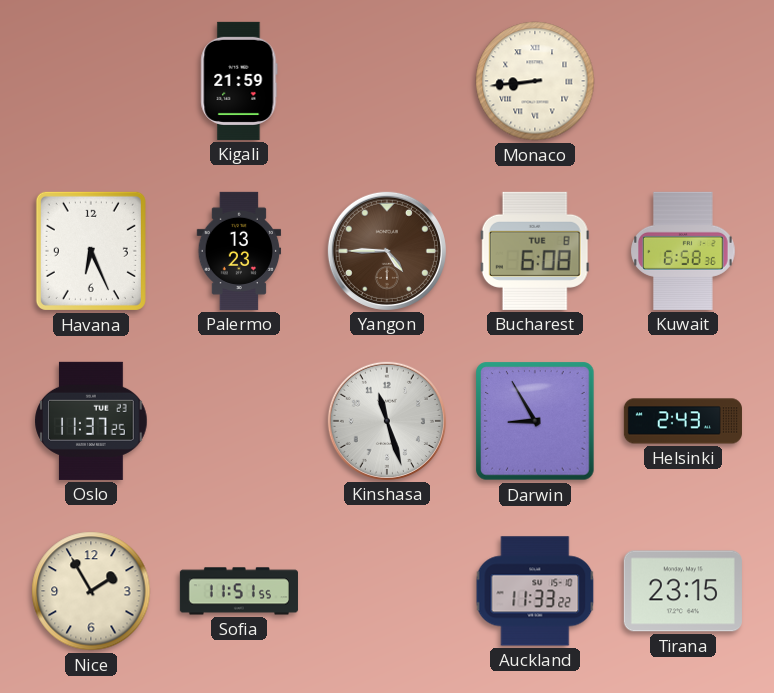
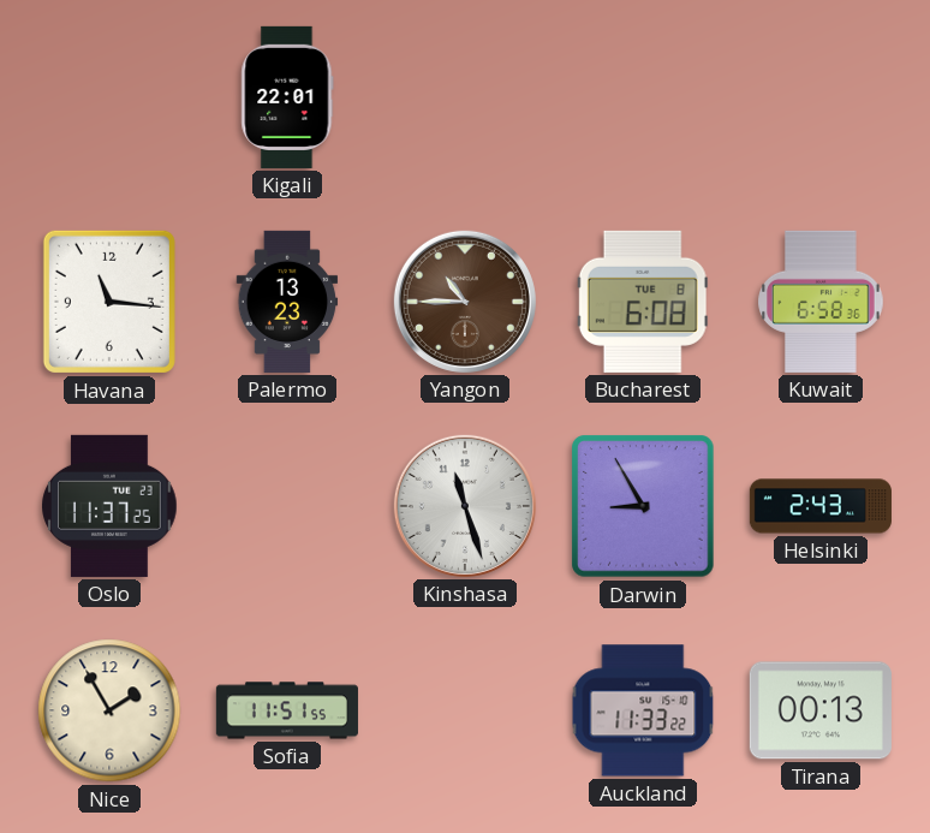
Kigali: 21:59 -> 22:01 (287, 97)
Monaco: 8:44 -> none (535, 81)
Havana: 6:26 -> 11:16 (109, 302)
Yangon: 4:45 -> 10:45 (465, 302)
Tirana: 23:15 -> 00:13 (821, 710)
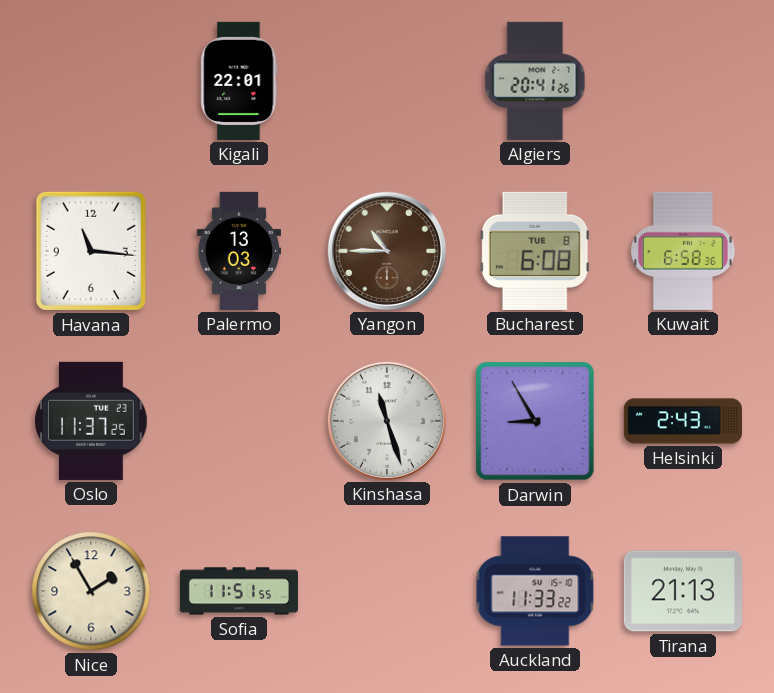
Algiers: none -> 20:41 (535, 81)
Palermo: 13:23 -> 13:03 (239, 251)
Tirana: 00:13 -> 21:13 (683, 591)
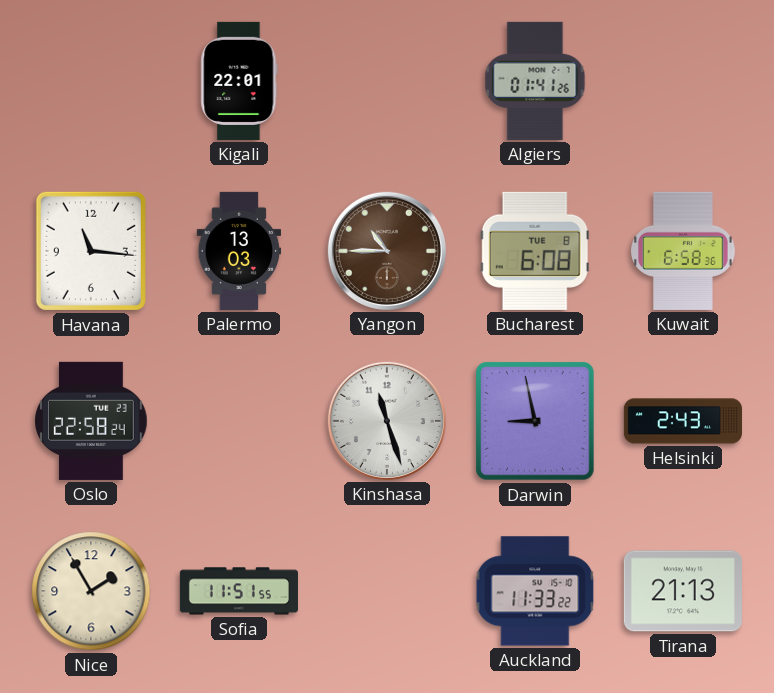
Algiers: 20:41 -> 01:41 (535, 81)
Oslo: 11:37 -> 22:58 (91, 421)
Darwin: 8:55 -> 8:58 (535, 421)
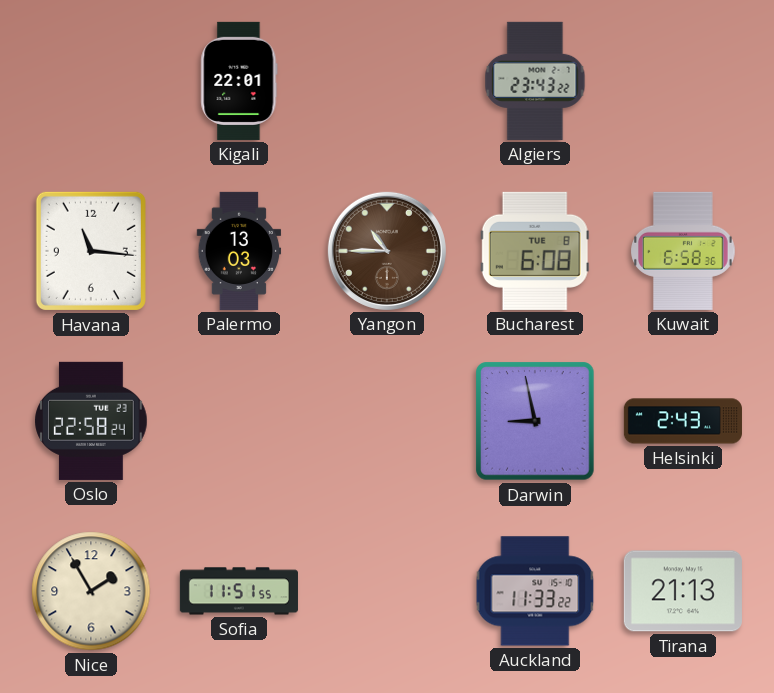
Algiers: 01:41 -> 23:43 (535, 81)
Kinshasa: 11:27 -> none (387, 421)
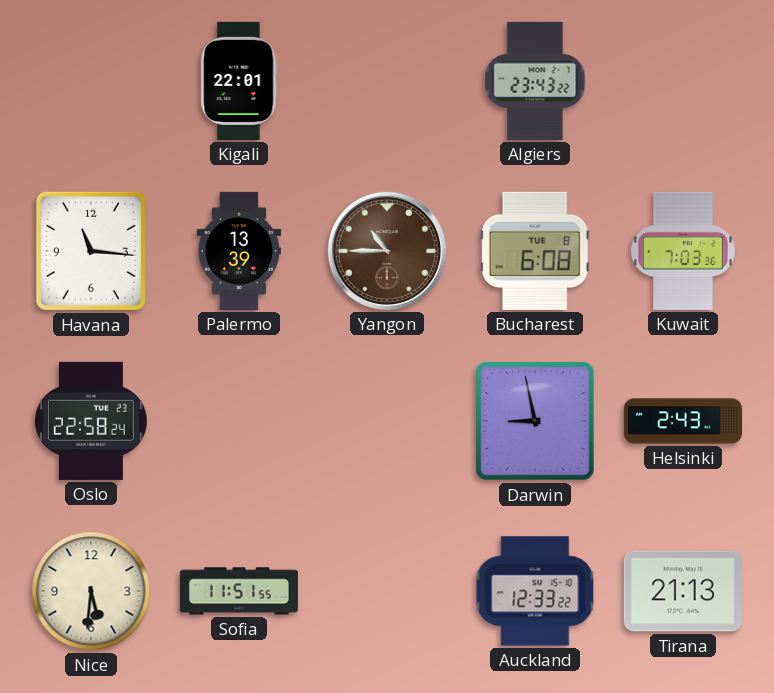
Palermo: 13:03 -> 13:39 (239, 251)
Kuwait: 6:58 -> 7:03 (683, 251)
Nice: 1:55 -> 5:31 (91, 591)
Auckland: 11:33 -> 12:33 (535, 591)
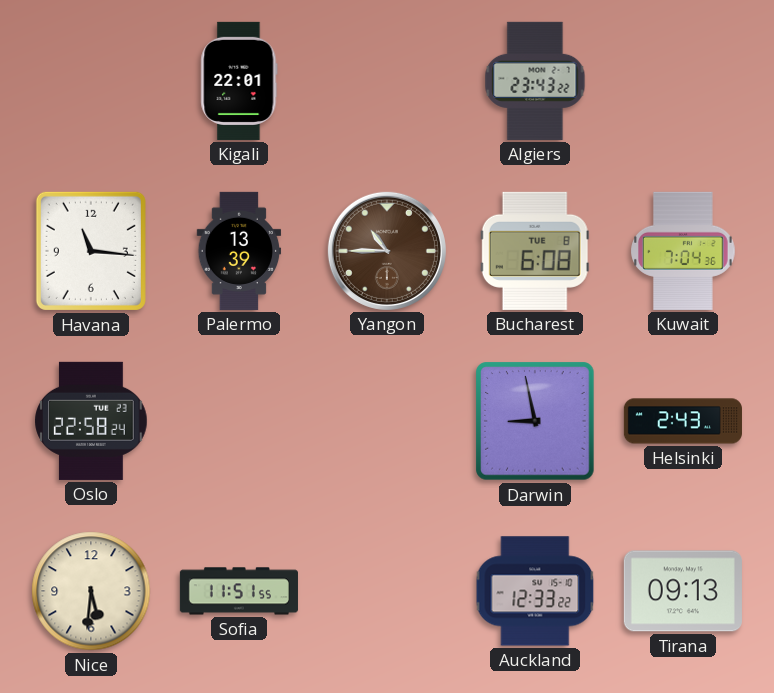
Kuwait: 7:03 -> 7:04 (683, 251)
Tirana: 21:13 -> 09:13 (683, 591)
